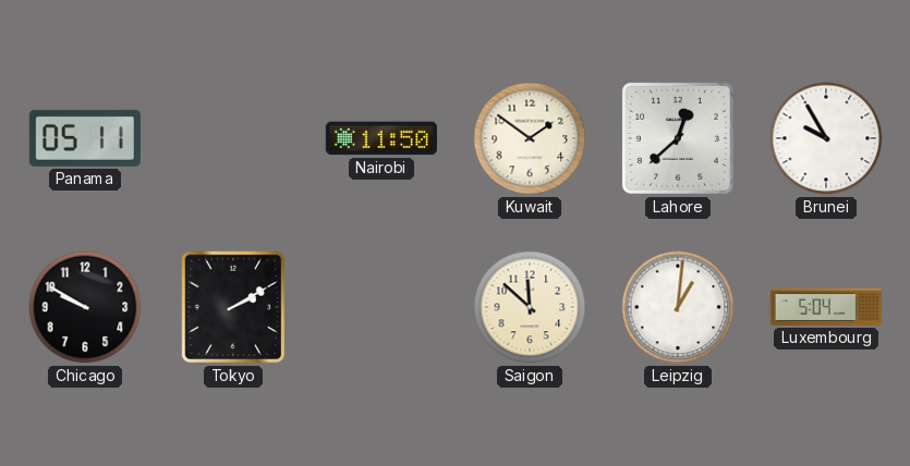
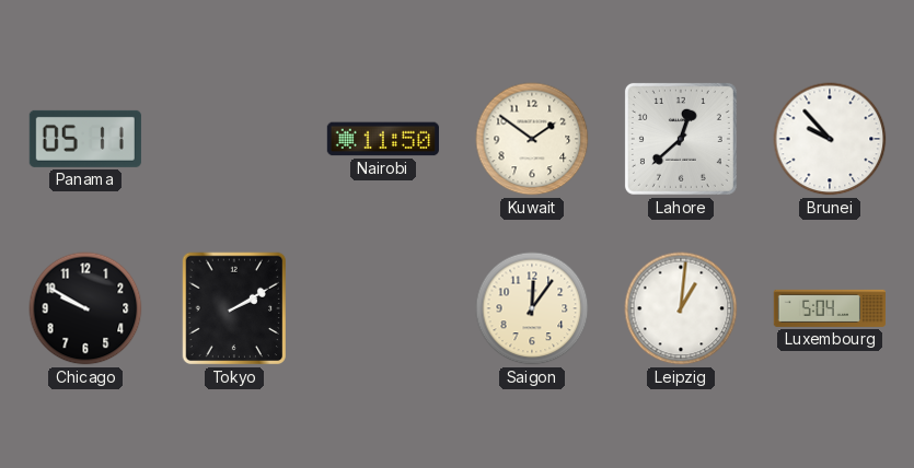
Brunei: 9:55 -> 9:53 (830, 139)
Saigon: 11:52 -> 12:06 (532, 308)
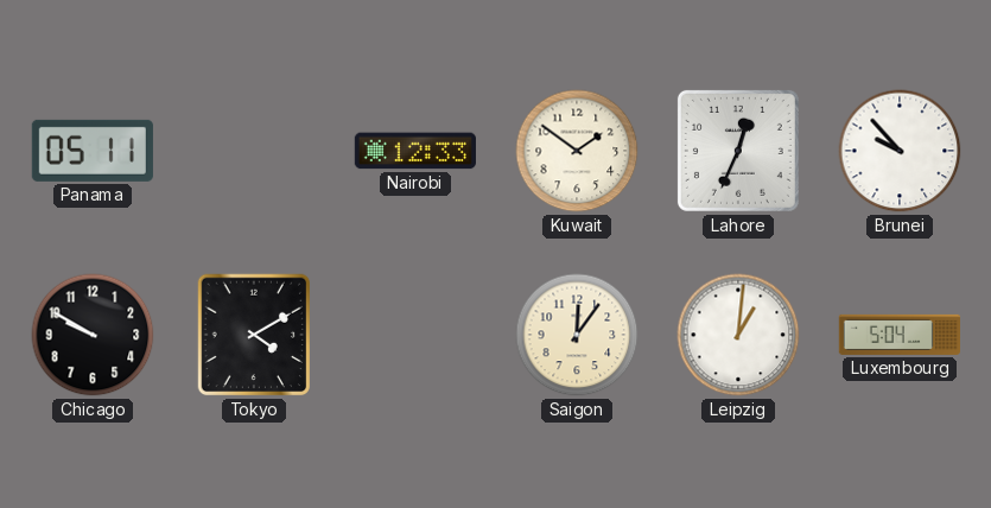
Nairobi: 11:50 -> 12:33 (415, 151)
Lahore: 12:38 -> 12:34 (738, 151)
Tokyo: 2:10 -> 4:10 (253, 335)
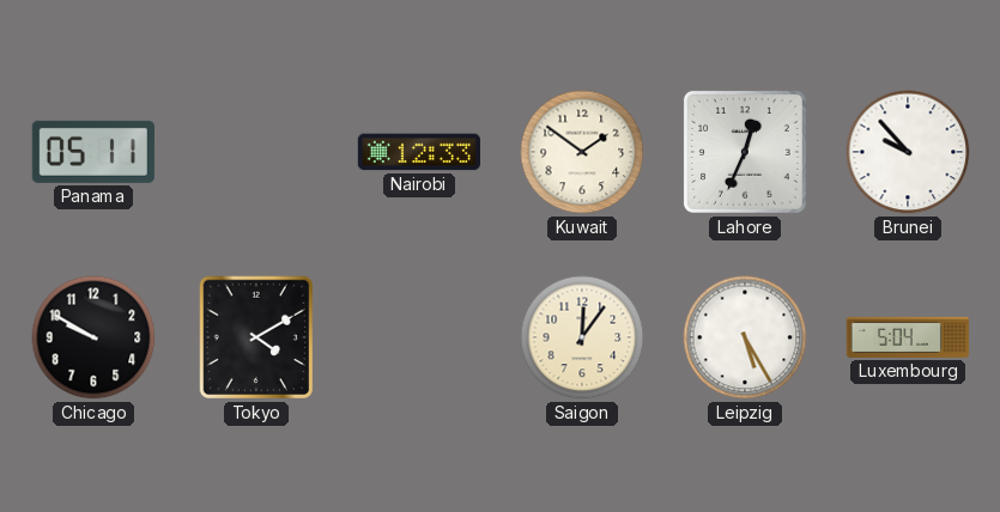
Leipzig: 1:01 -> 5:25 (745, 337)
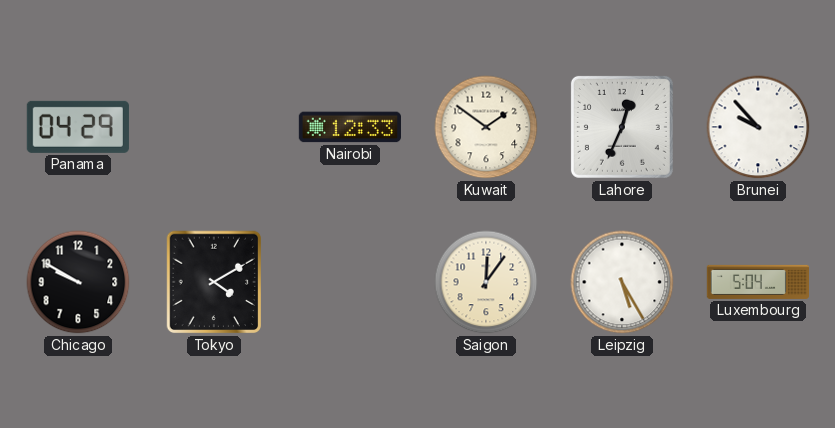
Panama: 05:11 -> 04:29 (78, 127)
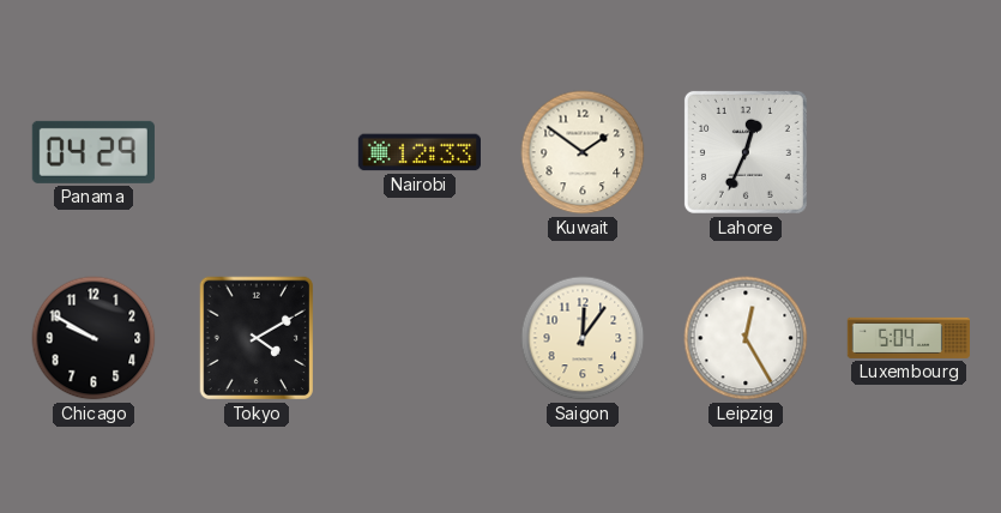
Brunei: 9:53 -> none (758, 127)
Leipzig: 5:25 -> 12:25 (746, 338)
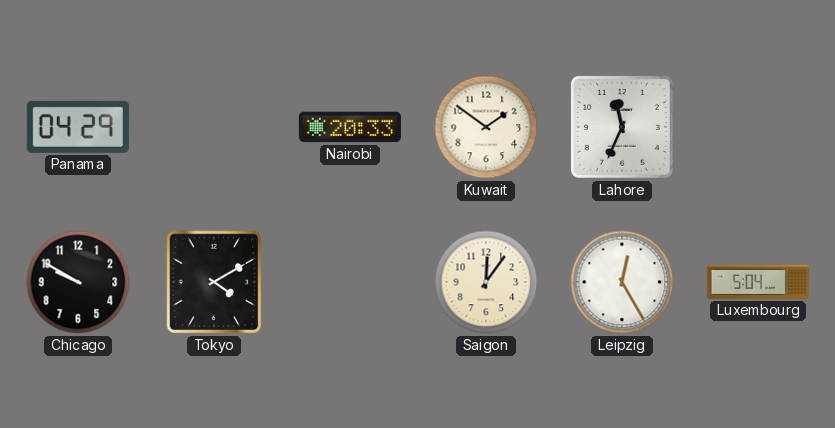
Nairobi: 12:33 -> 20:33 (350, 127)
Lahore: 12:34 -> 11:34 (622, 127)
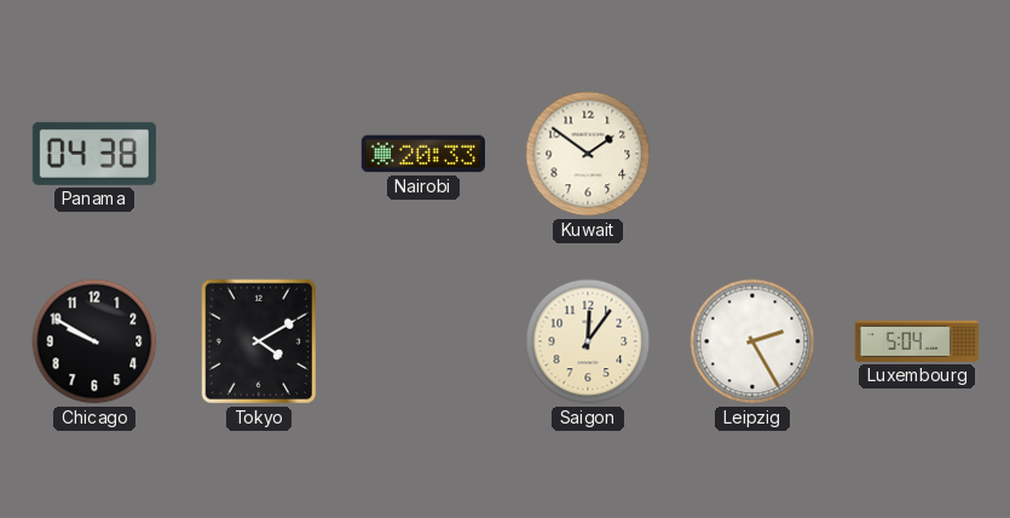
Panama: 04:29 -> 04:38 (94, 154)
Lahore: 11:34 -> none (622, 127)
Leipzig: 12:25 -> 2:25 (752, 341)
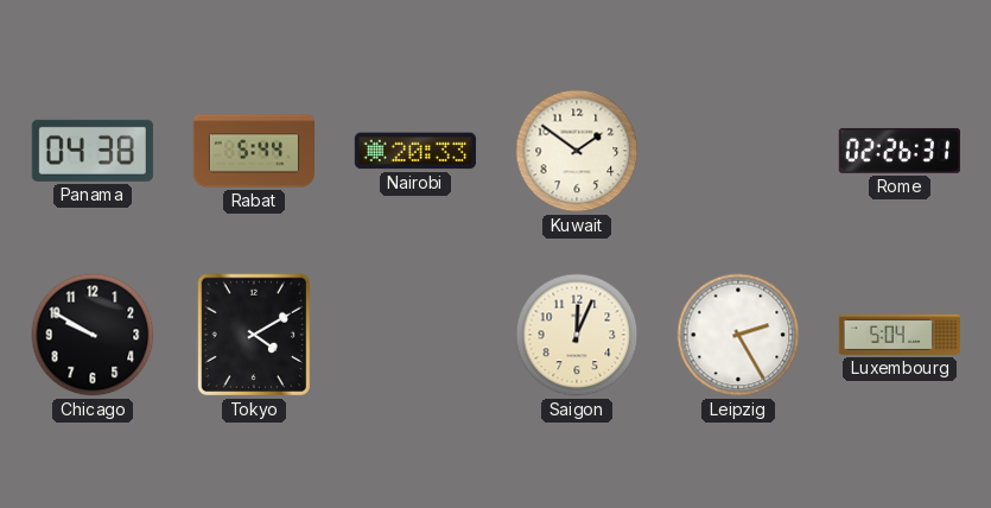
Rabat: none -> 5:44 (253, 151)
Rome: none -> 02:26 (900, 151)
Saigon: 12:06 -> 12:04 (577, 335)
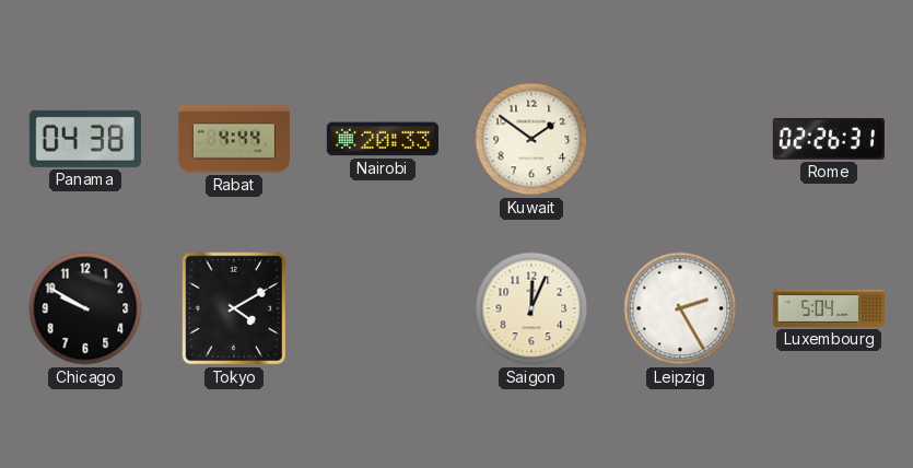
Rabat: 5:44 -> 4:44 (233, 139)
